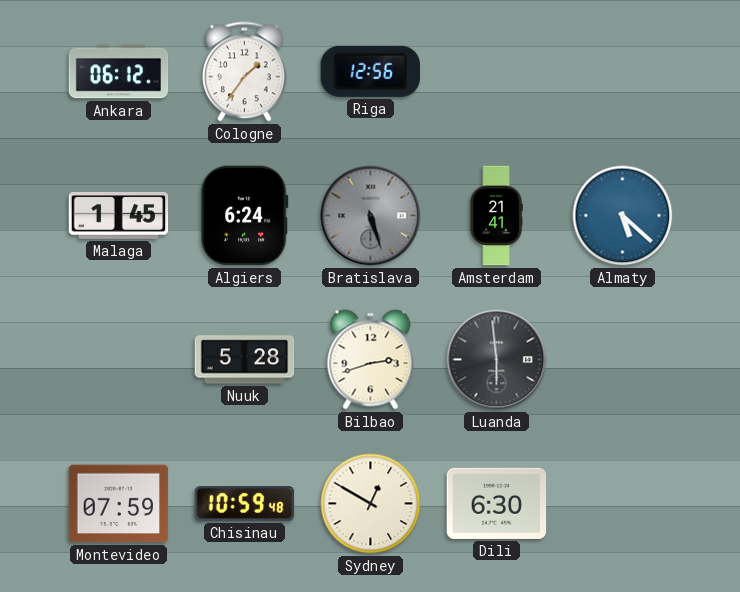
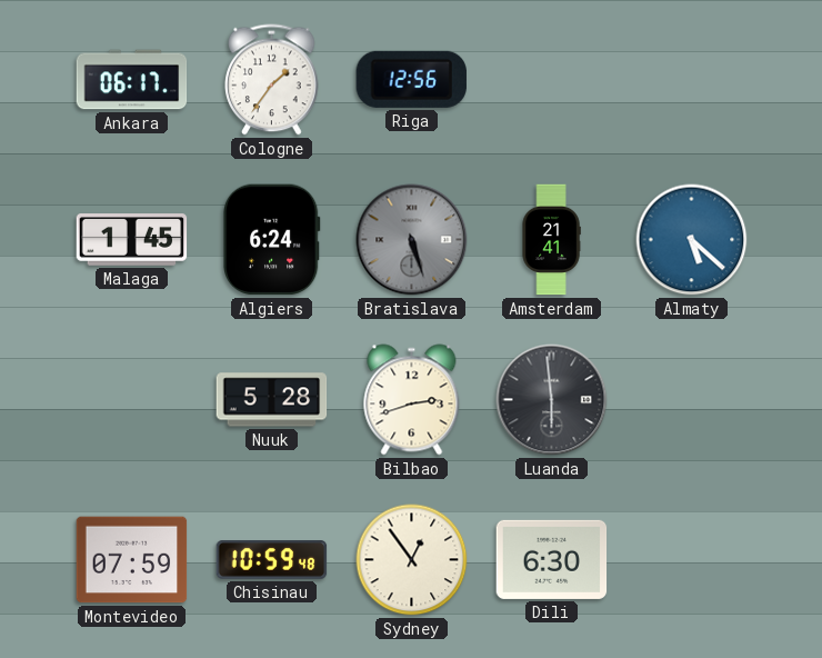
Ankara: 06:12 -> 06:17 (132, 80)
Sydney: 12:50 -> 12:54 (412, 560)
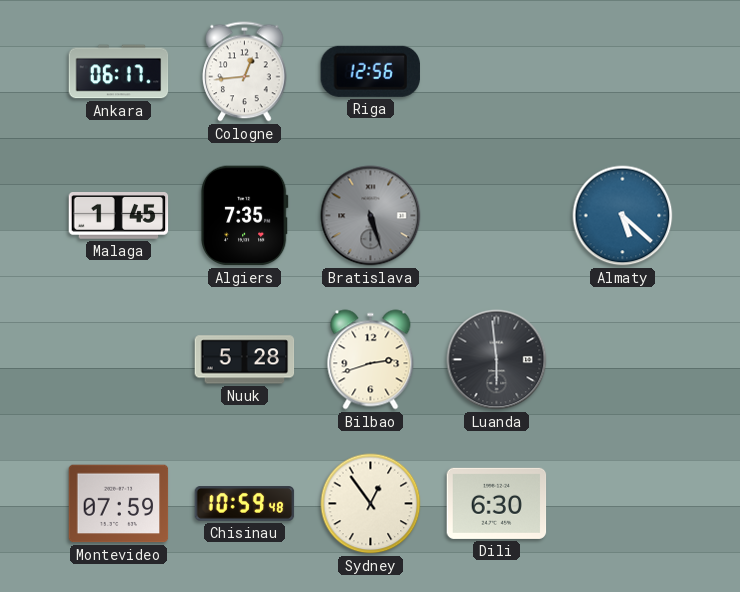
Cologne: 1:36 -> 12:44 (245, 72)
Algiers: 6:24 -> 7:35 (244, 216)
Amsterdam: 21:41 -> none (551, 240)
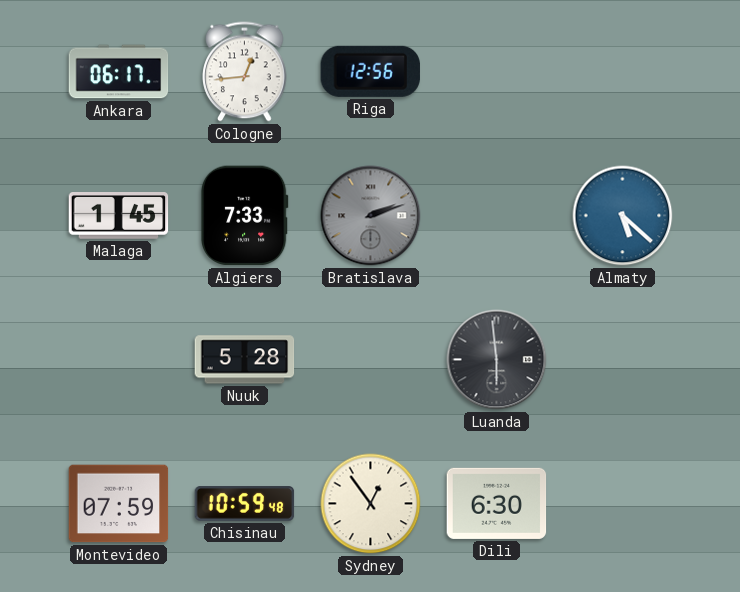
Algiers: 7:35 -> 7:33 (244, 216)
Bratislava: 5:27 -> 2:12 (371, 216)
Bilbao: 2:42 -> none (371, 360)
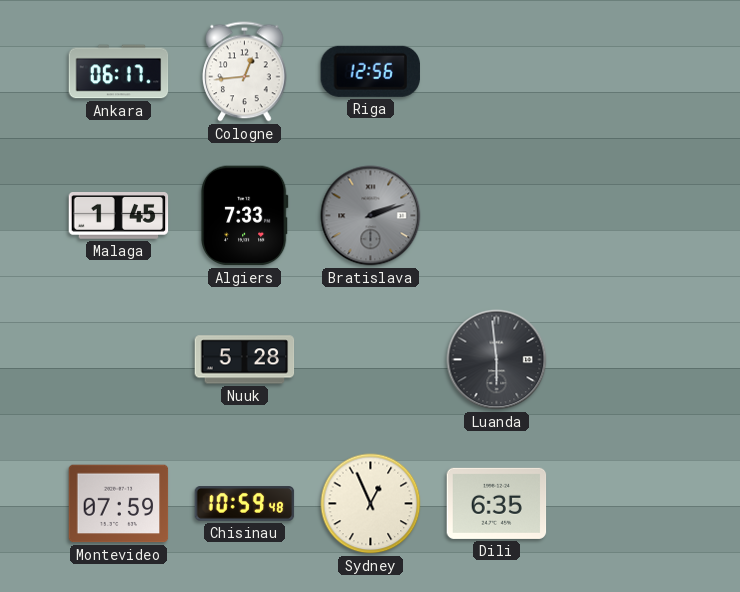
Almaty: 5:22 -> none (623, 216)
Sydney: 12:54 -> 12:56 (371, 504)
Dili: 6:30 -> 6:35 (497, 503)
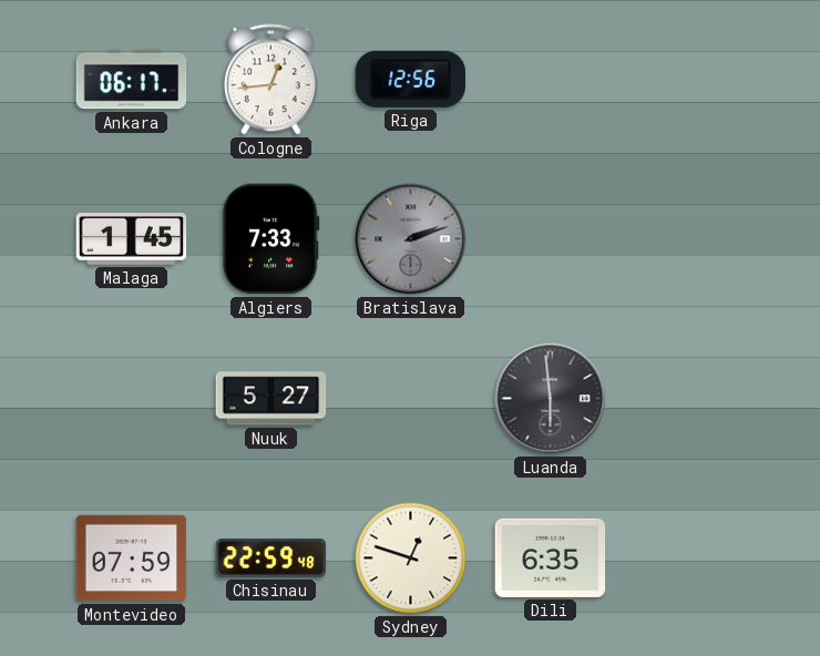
Nuuk: 5:28 -> 5:27 (271, 399)
Chisinau: 10:59 -> 22:59 (271, 558)
Sydney: 12:56 -> 12:48 (411, 558)
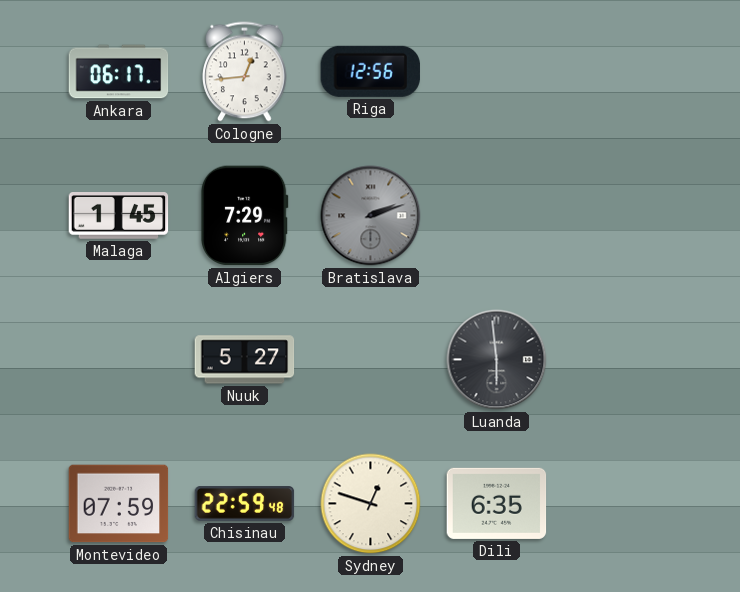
Algiers: 7:33 -> 7:29 (244, 216)
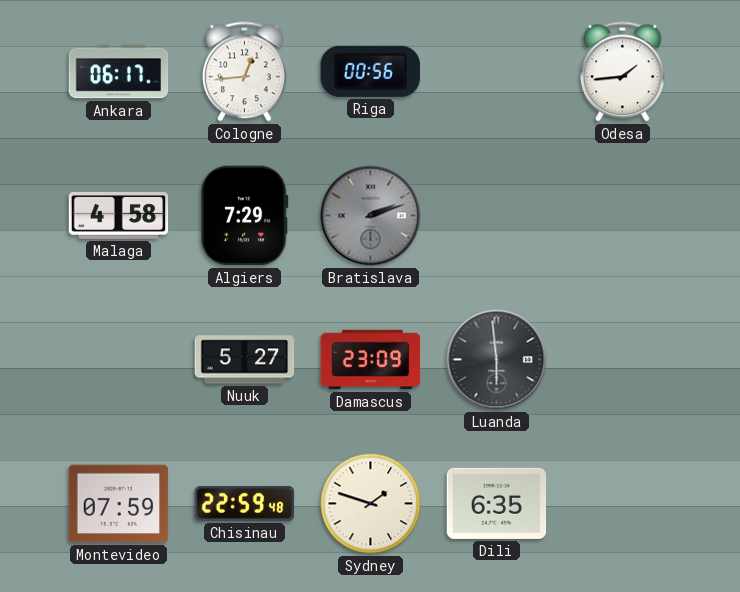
Riga: 12:56 -> 00:56 (370, 71)
Odesa: none -> 1:44 (623, 72)
Malaga: 1:45 -> 4:58 (119, 216)
Damascus: none -> 23:09 (371, 360)
Sydney: 12:48 -> 1:48 (371, 504)
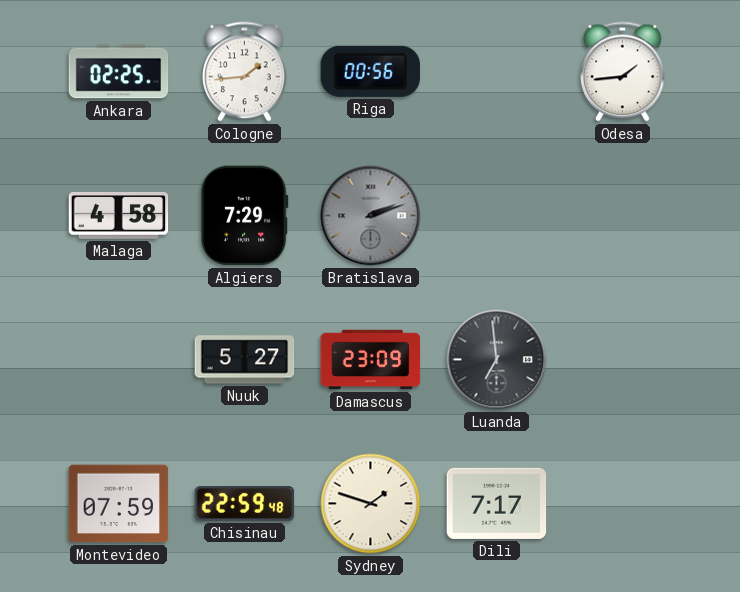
Ankara: 06:17 -> 02:25 (119, 72)
Cologne: 12:44 -> 1:44 (245, 72)
Luanda: 5:59 -> 6:59 (497, 360)
Dili: 6:35 -> 7:17 (497, 503)
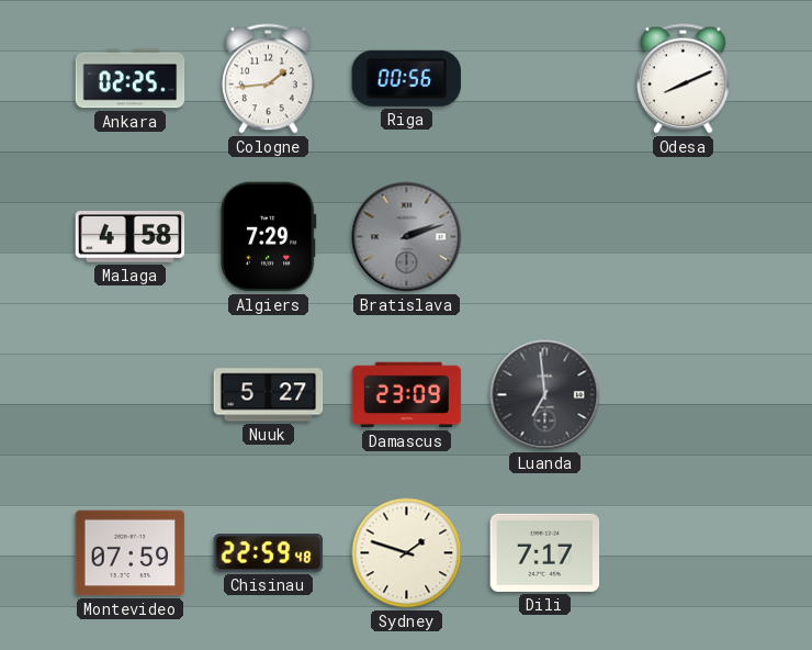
Odesa: 1:44 -> 8:11 (684, 79)
